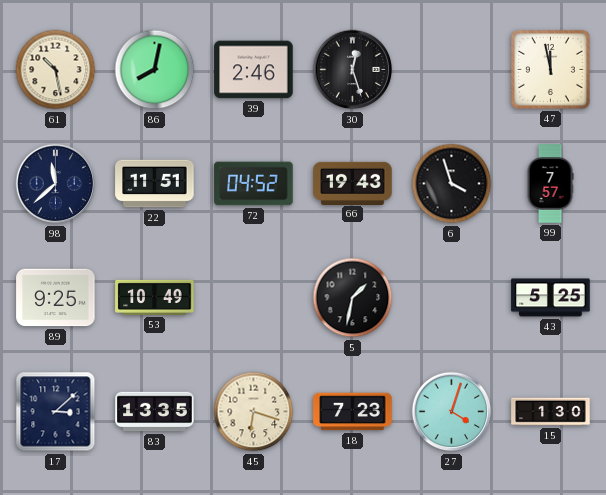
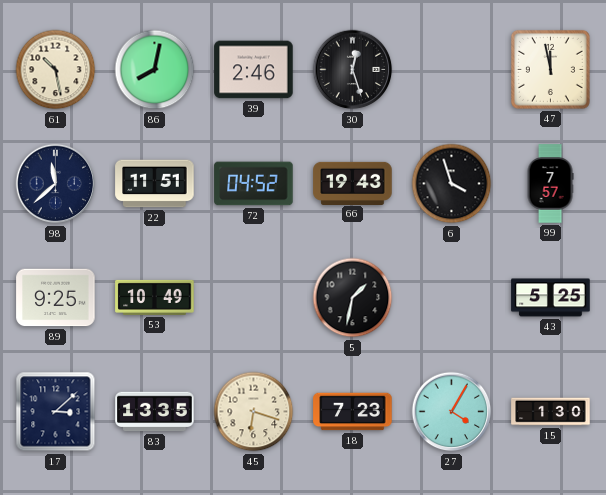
27: 4:03 -> 4:05 (452, 412)
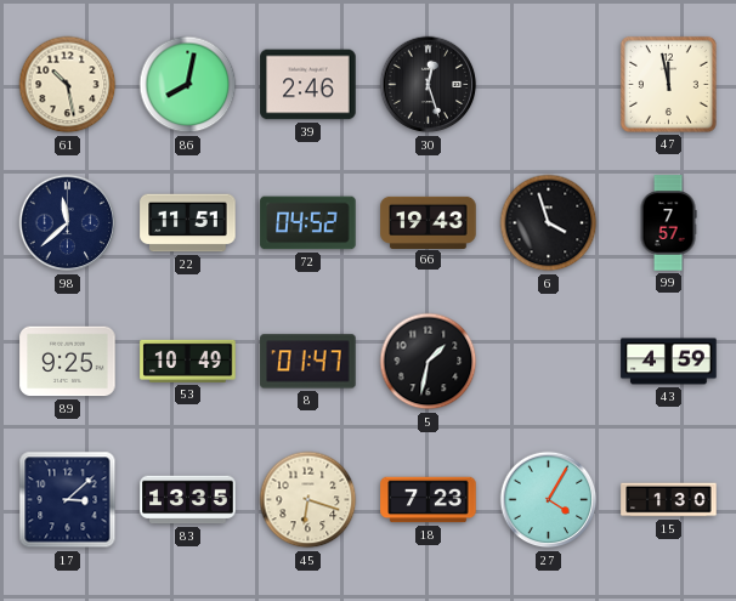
8: none -> 01:47 (308, 362)
43: 5:25 -> 4:59 (669, 362)
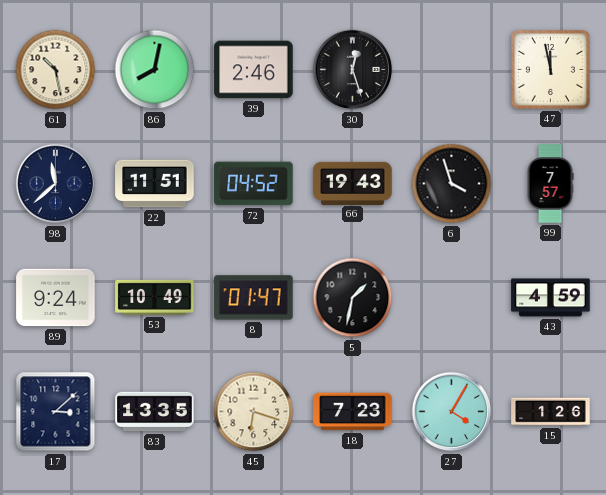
89: 9:25 -> 9:24 (56, 298)
15: 1:30 -> 1:26 (551, 412)
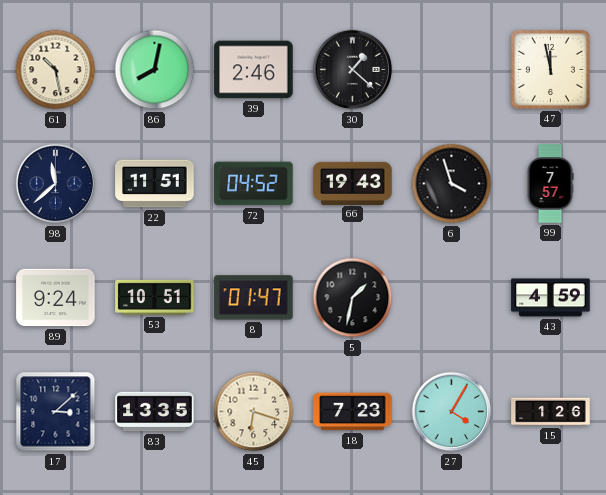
30: 12:27 -> 1:22 (353, 70)
53: 10:49 -> 10:51 (155, 297)
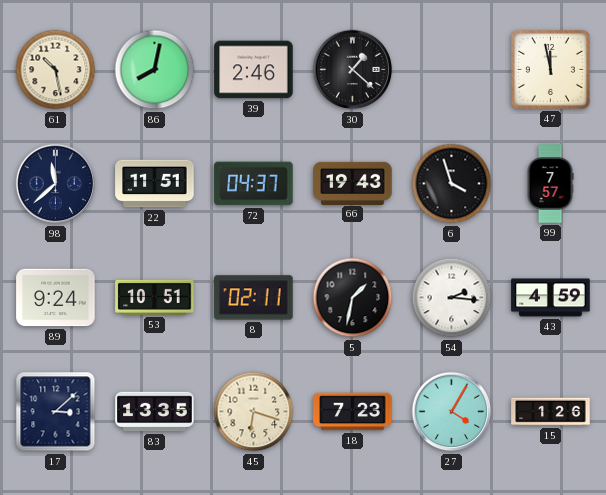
72: 04:52 -> 04:37 (254, 184)
8: 01:47 -> 02:11 (254, 298)
54: none -> 2:16 (452, 298)
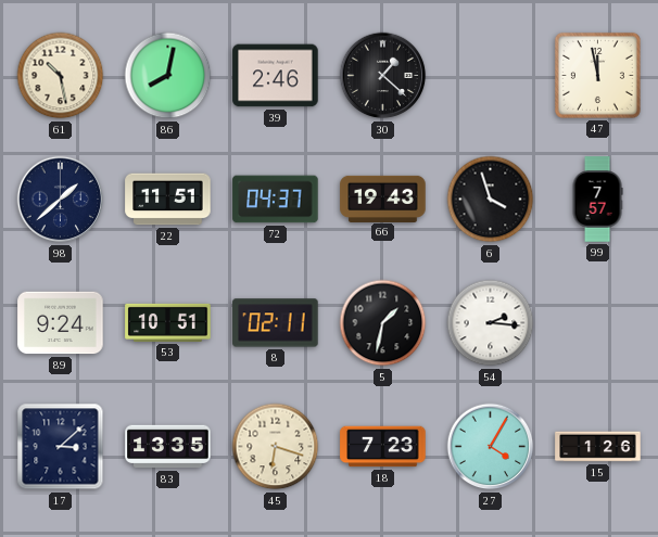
98: 11:38 -> 1:38 (61, 200)
43: 4:59 -> none (551, 298)
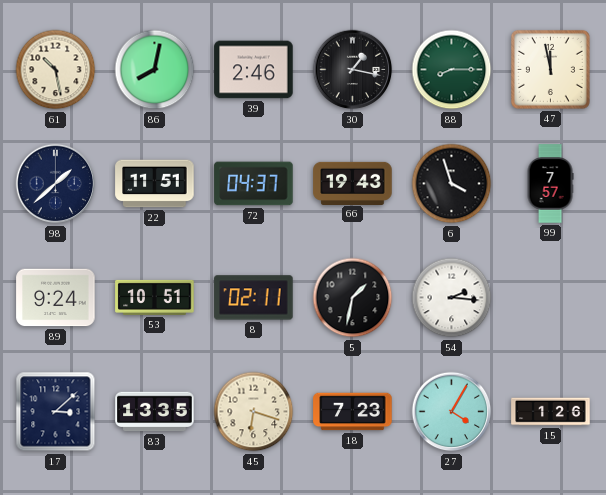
30: 1:22 -> 1:17 (353, 70)
88: none -> 8:15 (452, 70)
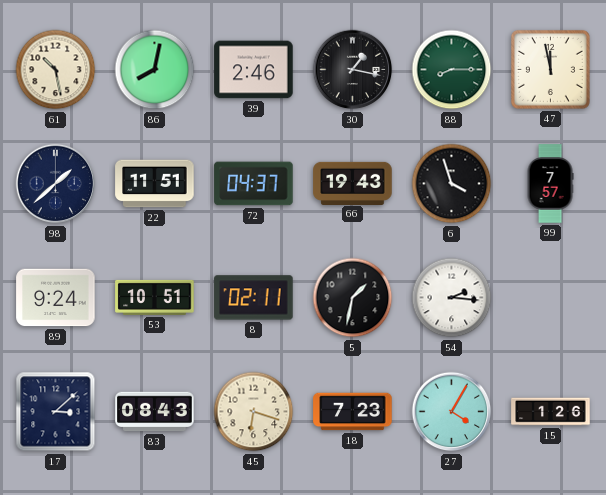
83: 13:35 -> 08:43 (155, 412)
